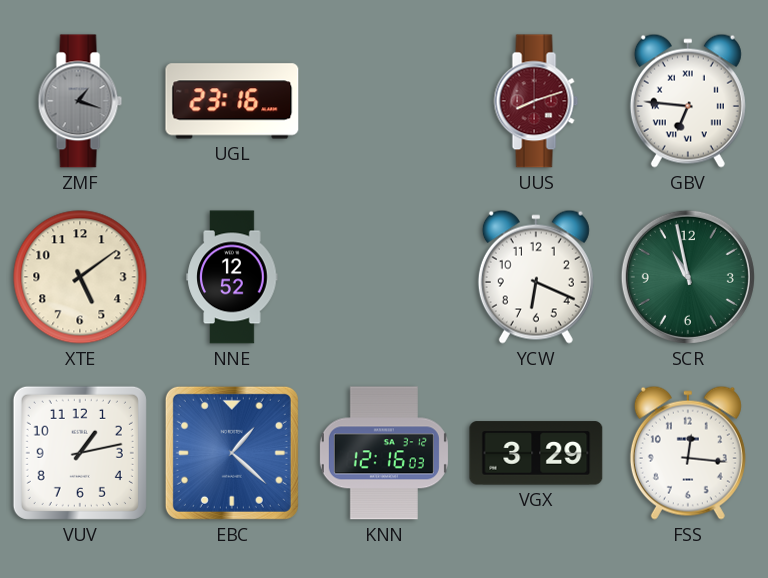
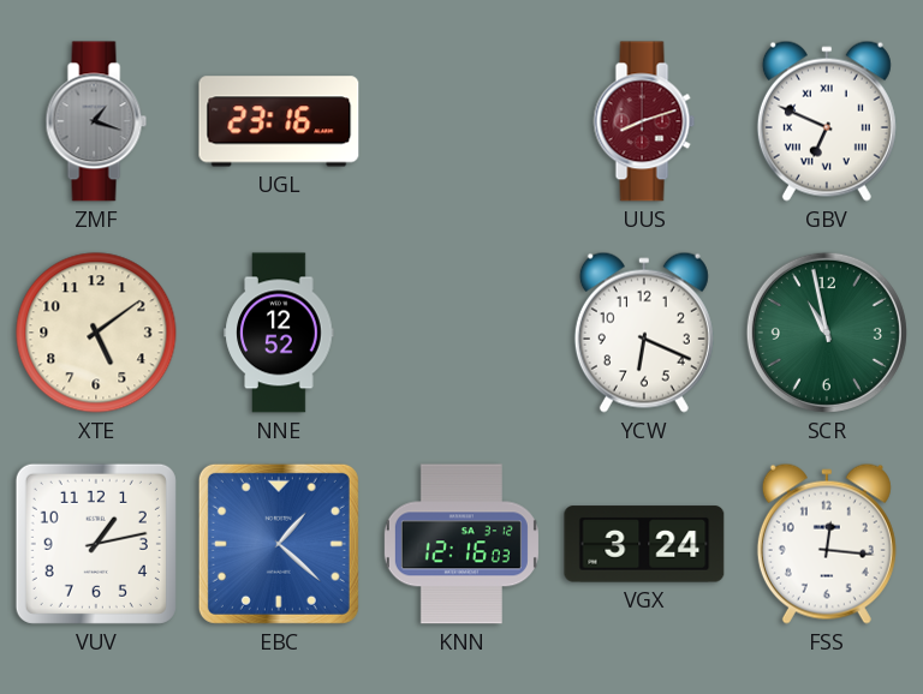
GBV: 6:46 -> 6:49 (827, 121)
VGX: 3:29 -> 3:24 (644, 544)
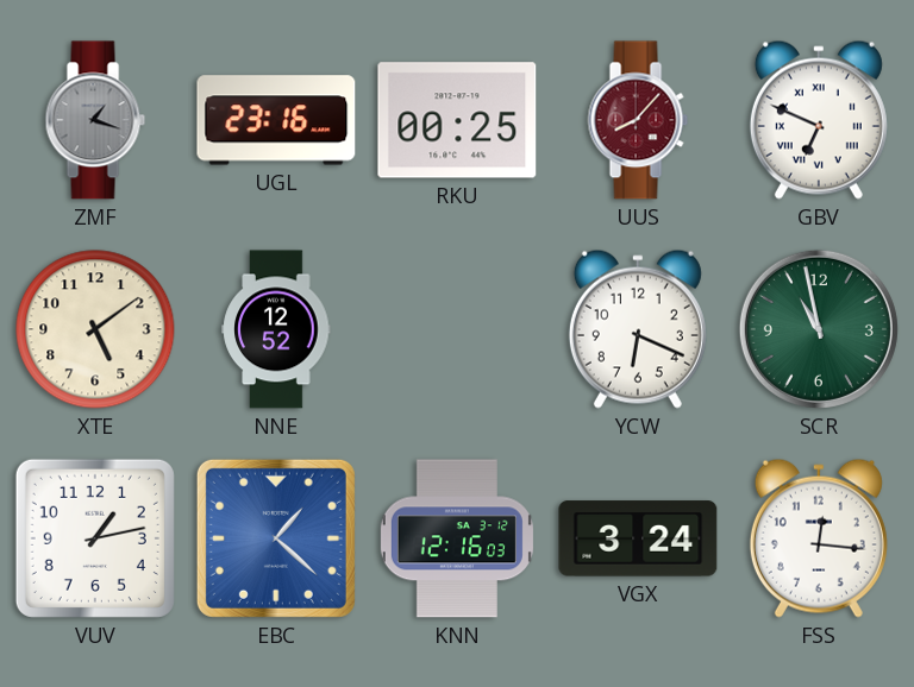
RKU: none -> 00:25 (457, 120)
UUS: 8:12 -> 8:07 (638, 120)
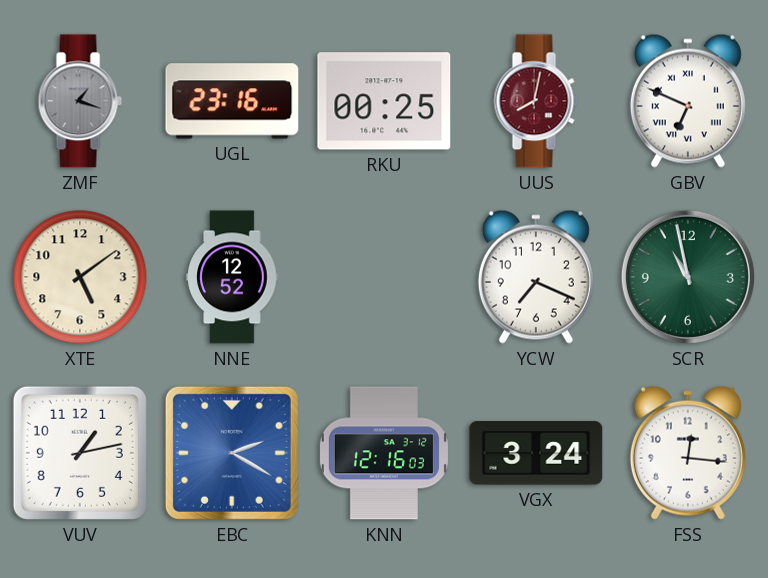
UUS: 8:07 -> 8:02 (536, 101)
YCW: 6:19 -> 7:19 (536, 277)
EBC: 1:22 -> 2:20 (232, 453)
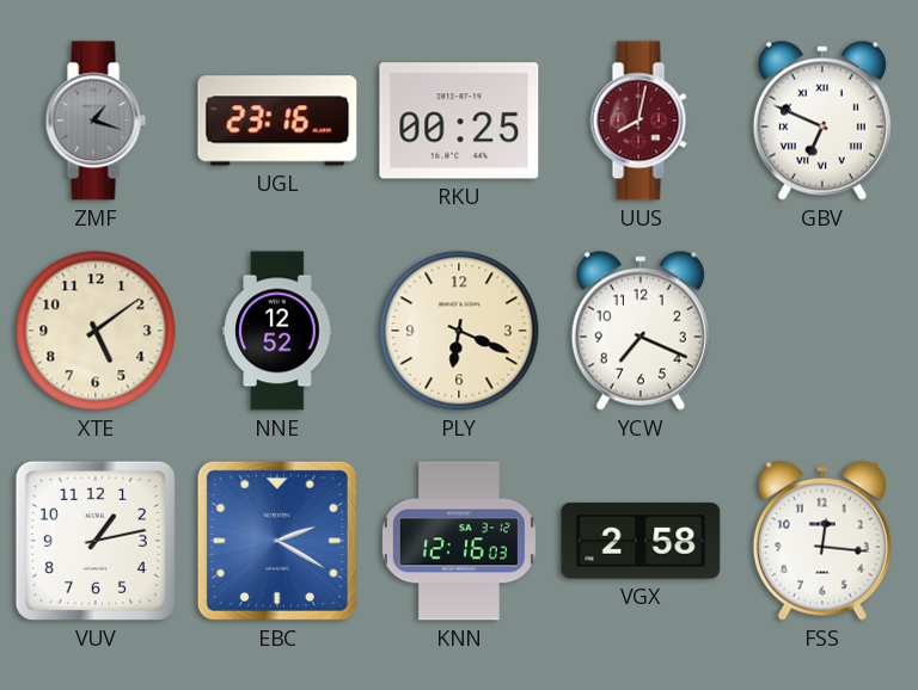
PLY: none -> 6:19 (459, 331)
SCR: 10:58 -> none (688, 277)
VGX: 3:24 -> 2:58 (641, 541)
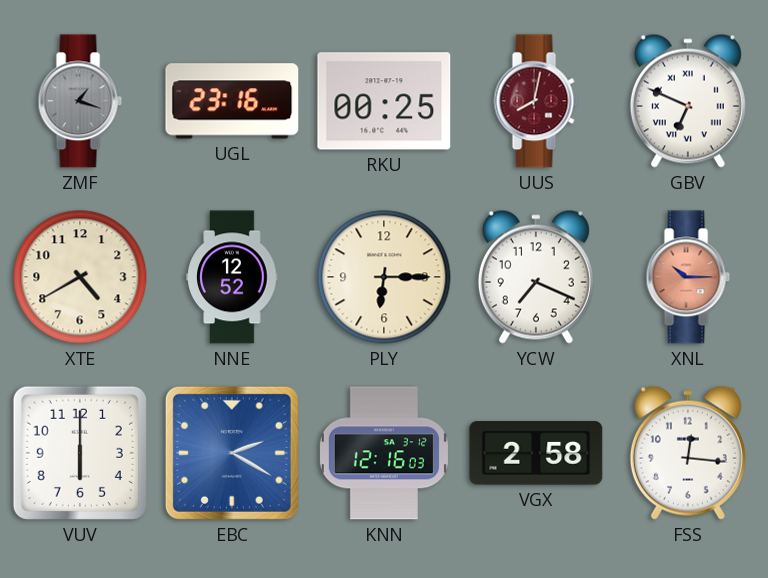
XTE: 5:09 -> 4:40 (80, 277)
PLY: 6:19 -> 6:15 (384, 277)
XNL: none -> 10:15 (688, 277)
VUV: 1:13 -> 6:00 (80, 453)
